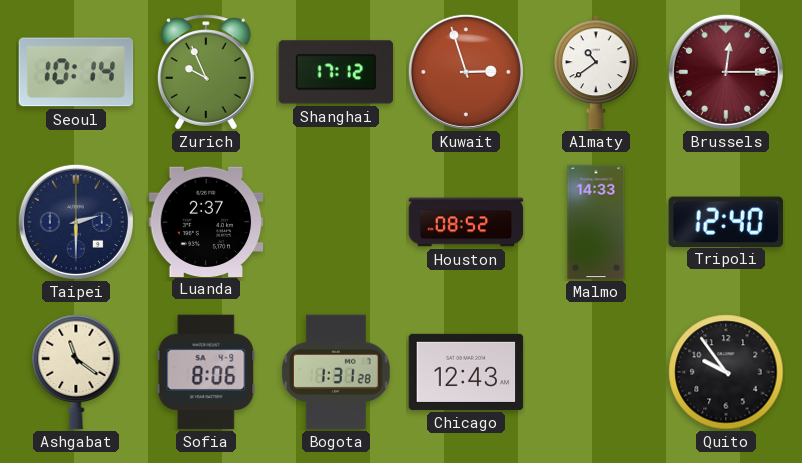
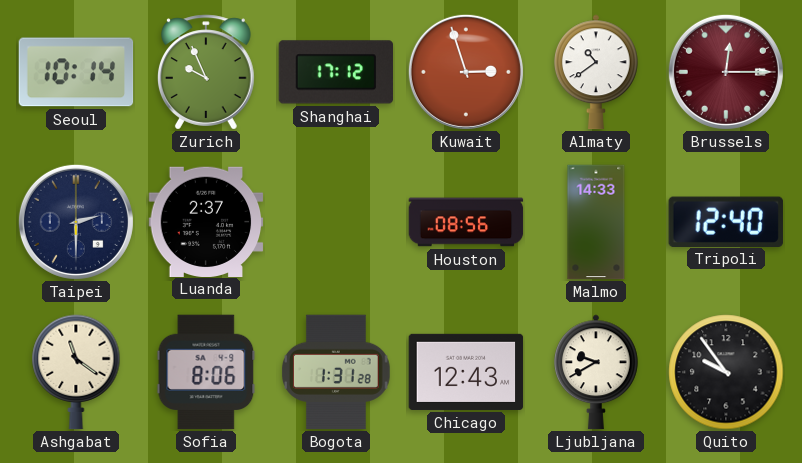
Houston: 08:52 -> 08:56 (466, 222)
Ljubljana: none -> 9:40 (597, 372)
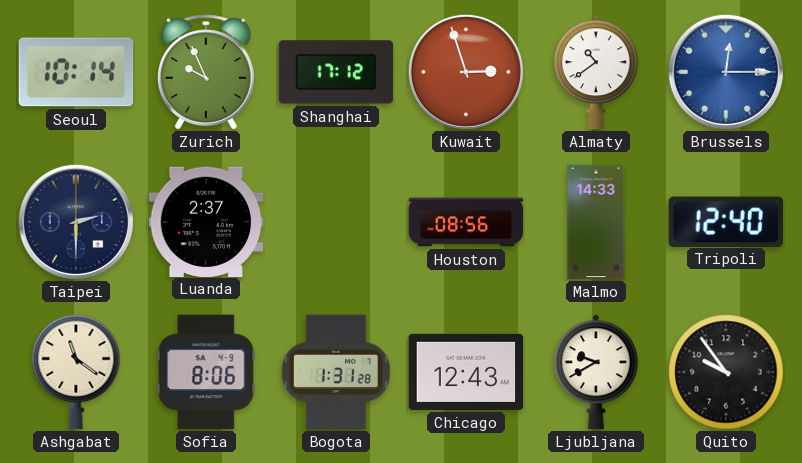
Brussels dial: burgundy -> blue (726, 72)
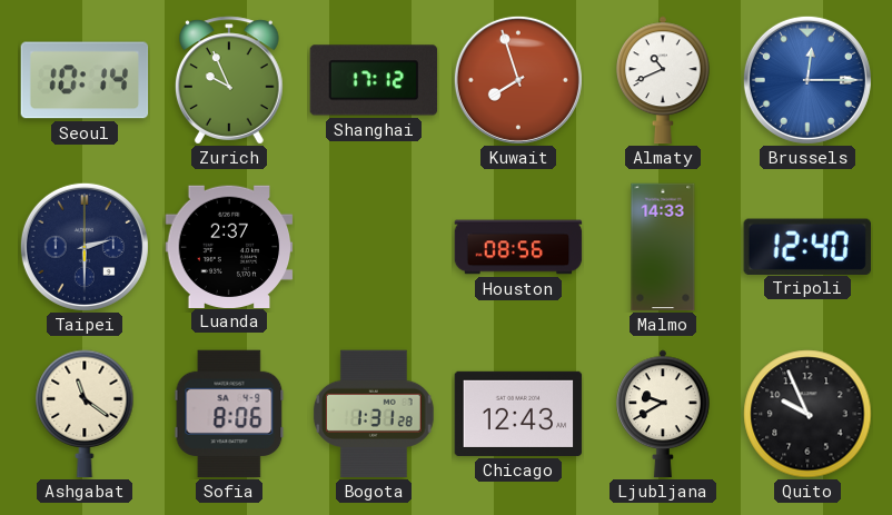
Kuwait: 2:57 -> 7:57 (518, 80)
Almaty: 10:39 -> 10:41 (664, 80)
Quito: 9:54 -> 9:56 (807, 414)
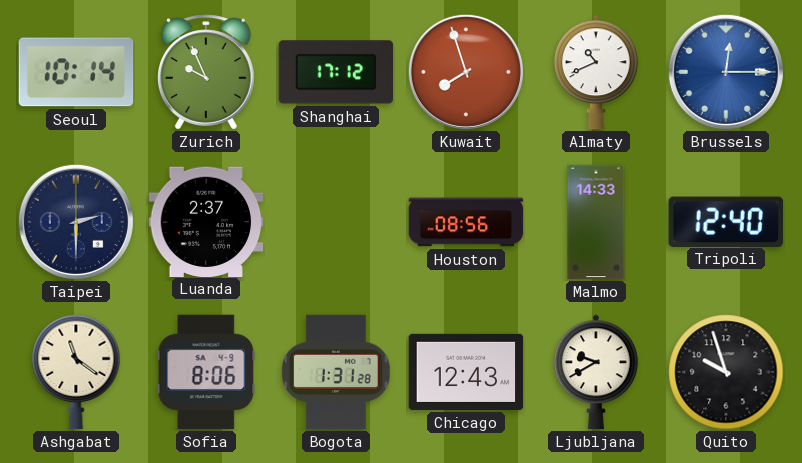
Quito: 9:56 -> 9:57 (726, 372)
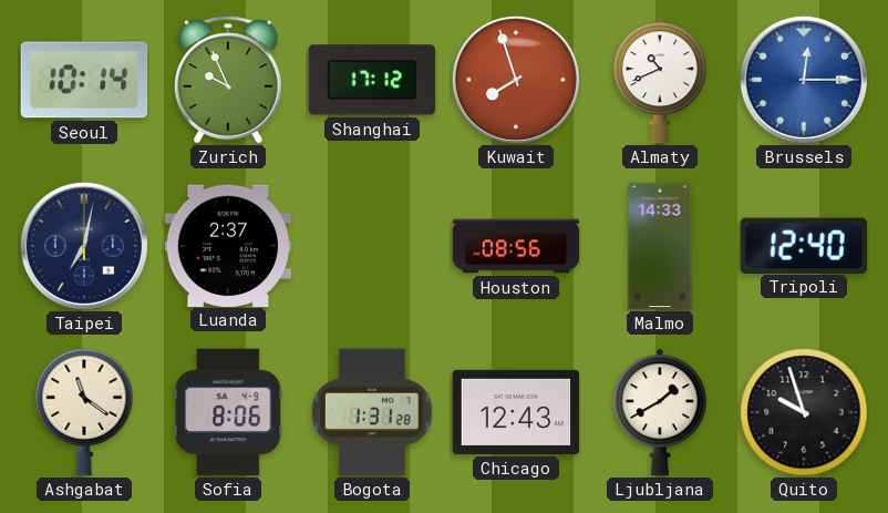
Taipei: 2:30 -> 7:02 (84, 246)
Ljubljana: 9:40 -> 1:40 (661, 412)
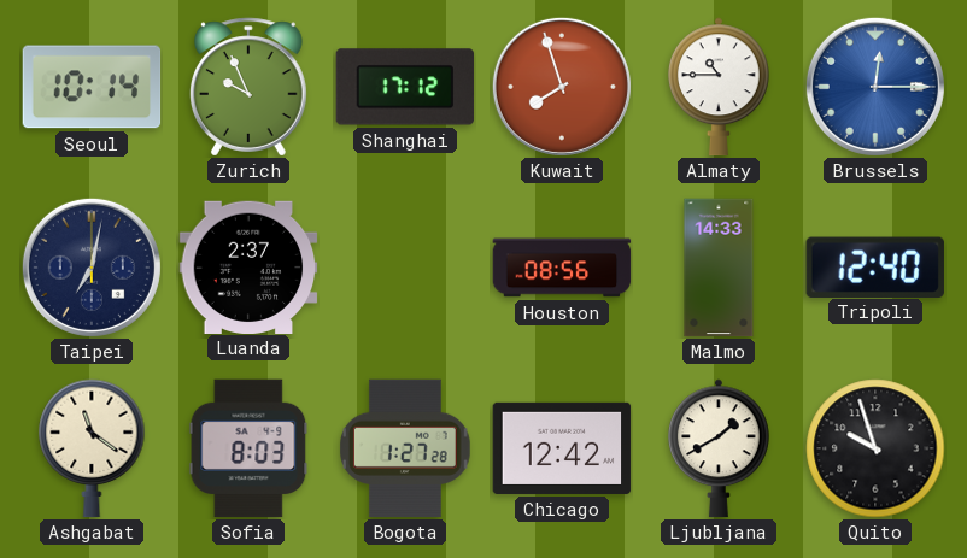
Almaty: 10:41 -> 10:45 (720, 87)
Sofia: 8:06 -> 8:03 (248, 448)
Bogota: 1:31 -> 1:27 (406, 448)
Chicago: 12:43 -> 12:42 (562, 448)
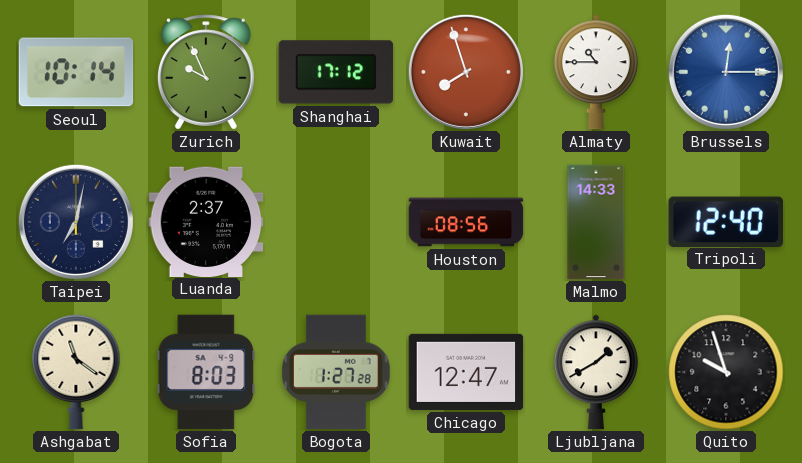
Chicago: 12:42 -> 12:47 (466, 372)
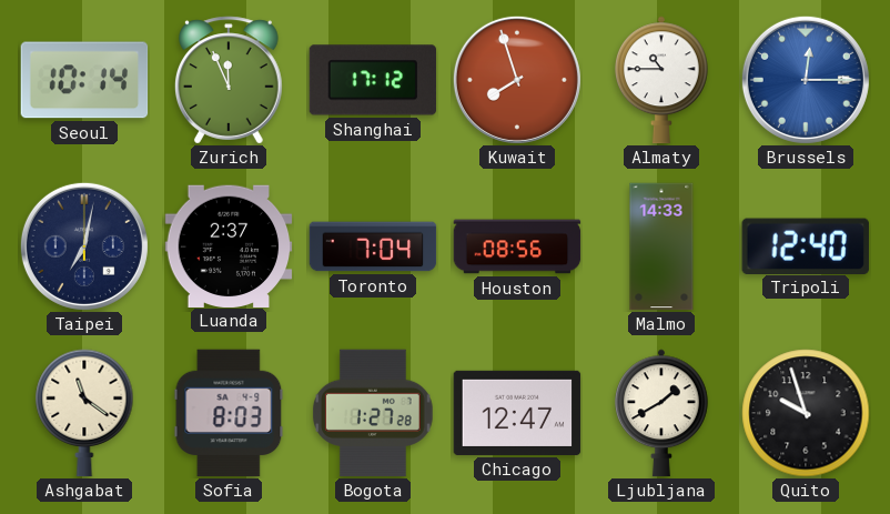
Zurich: 9:56 -> 11:56 (229, 80)
Toronto: none -> 7:04 (373, 246)
